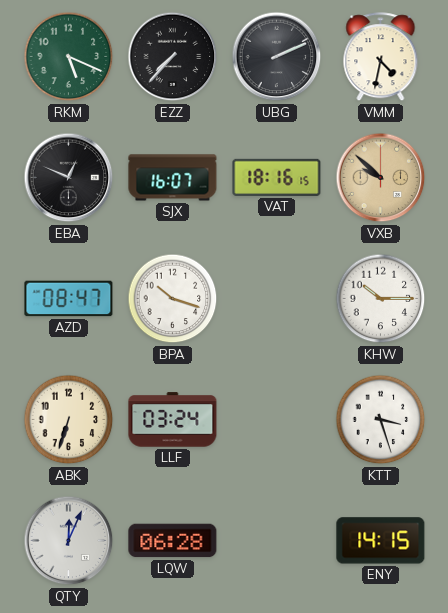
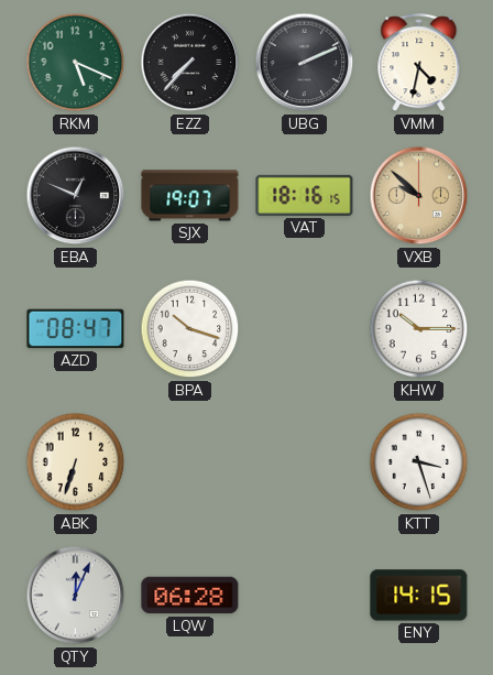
SJX: 16:07 -> 19:07 (190, 196)
LLF: 03:24 -> none (173, 420)
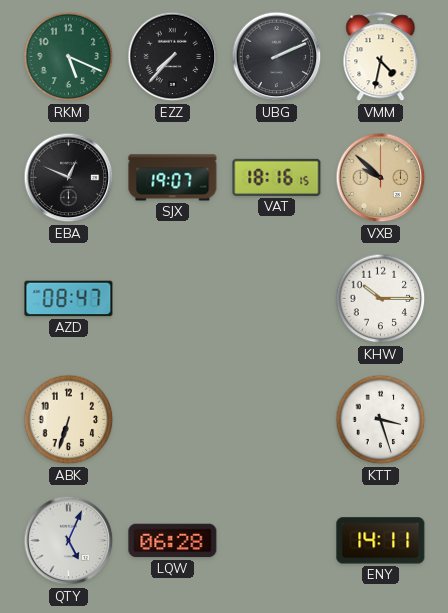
BPA: 10:18 -> none (190, 329)
QTY: 12:04 -> 5:04 (69, 541)
ENY: 14:15 -> 14:11 (381, 541)
